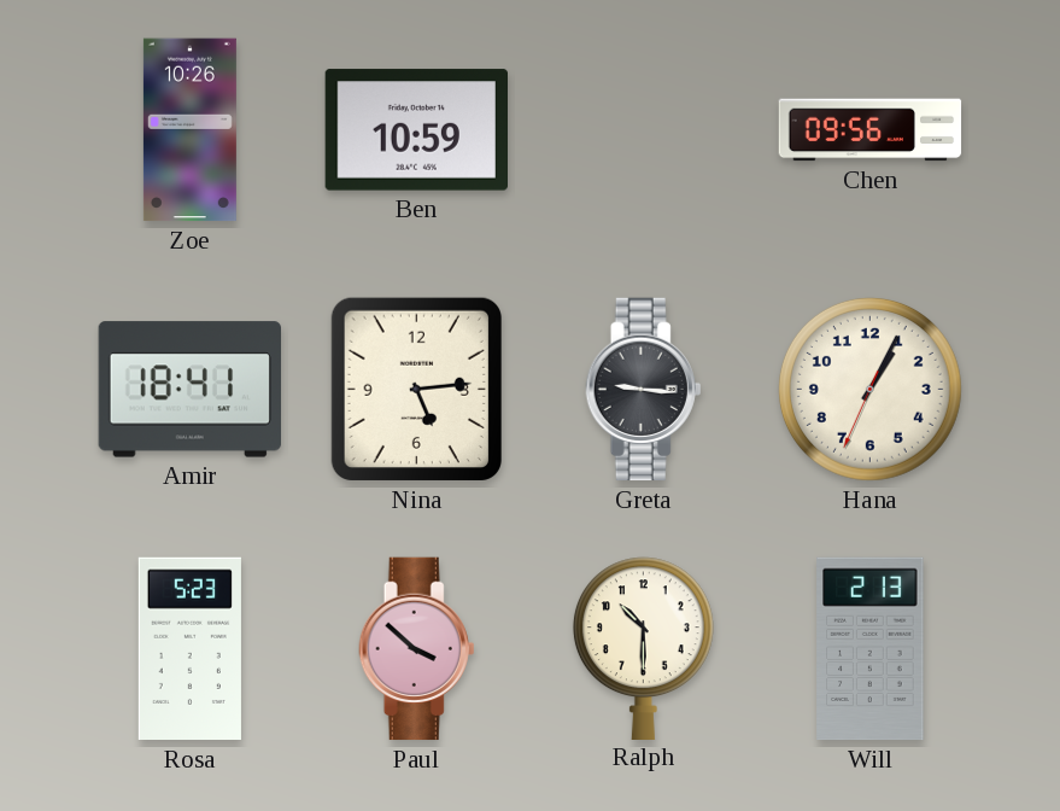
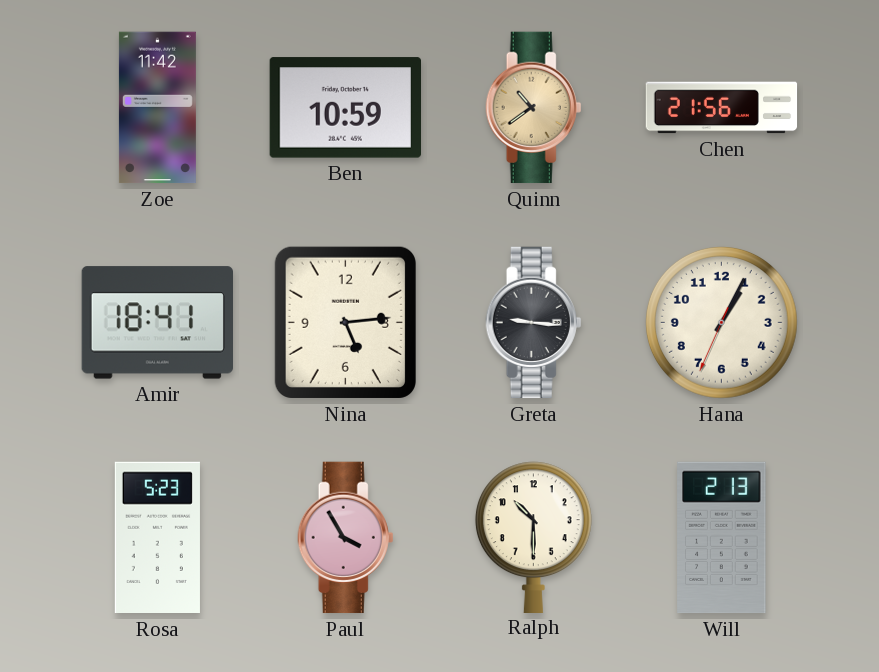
Zoe: 10:26 -> 11:42 (157, 108)
Quinn: none -> 10:39 (534, 108)
Chen: 09:56 -> 21:56 (722, 108)
Paul: 3:52 -> 3:55 (346, 538)
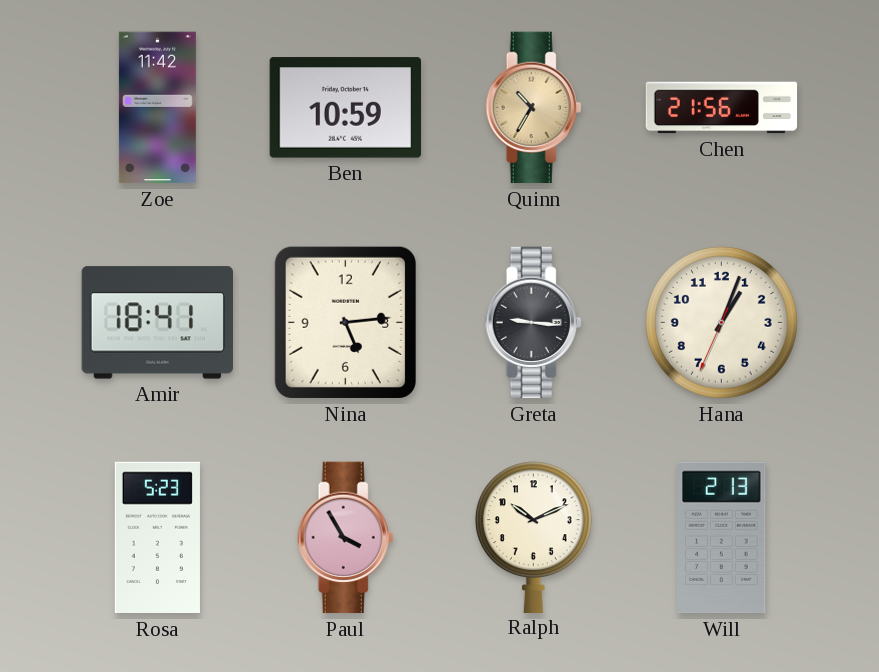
Quinn: 10:39 -> 10:35 (534, 108)
Hana: 1:04 -> 1:03 (721, 322)
Ralph: 10:30 -> 10:11 (533, 537)
